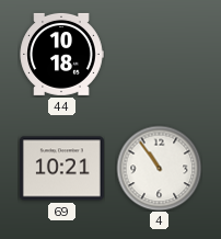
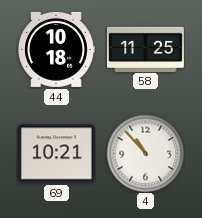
58: none -> 11:25 (145, 49)
4: 10:54 -> 10:53 (145, 153)
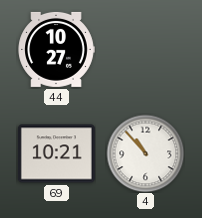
44: 10:18 -> 10:27 (56, 49)
58: 11:25 -> none (145, 49)
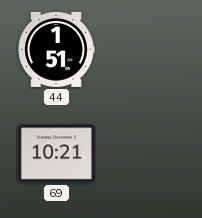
44: 10:27 -> 1:51 (56, 49)
4: 10:53 -> none (145, 153)
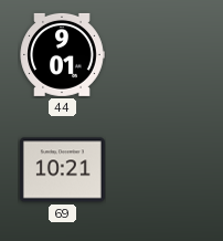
44: 1:51 -> 9:01 (62, 54)
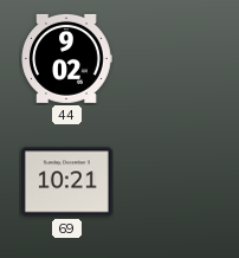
44: 9:01 -> 9:02 (66, 58)
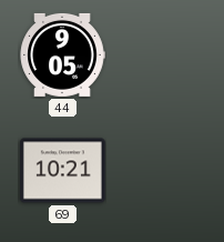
44: 9:02 -> 9:05 (62, 54)
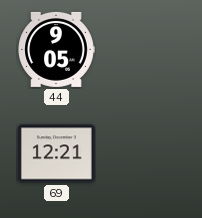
69: 10:21 -> 12:21 (56, 154)
